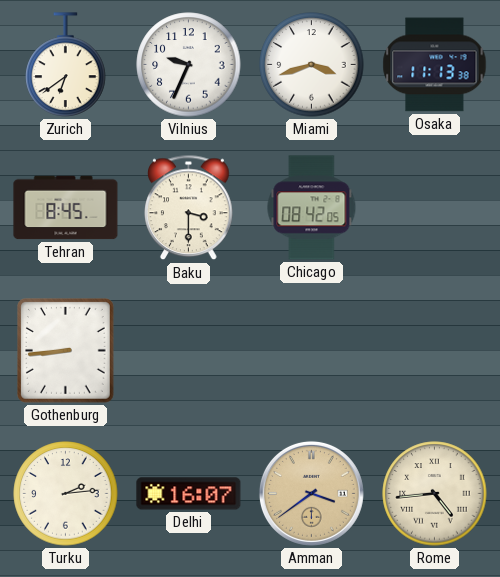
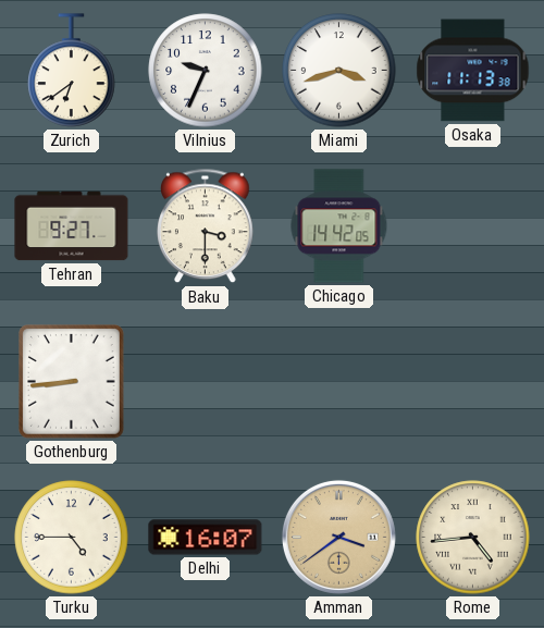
Tehran: 8:45 -> 9:27 (72, 226)
Chicago: 08:42 -> 14:42 (339, 226)
Turku: 2:14 -> 4:45 (72, 538)
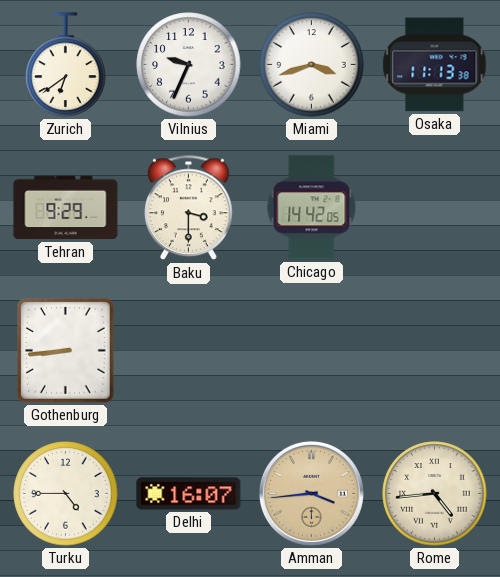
Tehran: 9:27 -> 9:29 (66, 208)
Amman: 3:39 -> 3:44 (311, 493)
